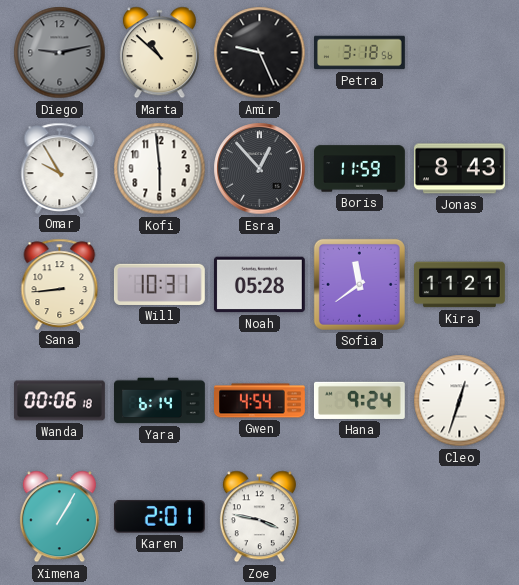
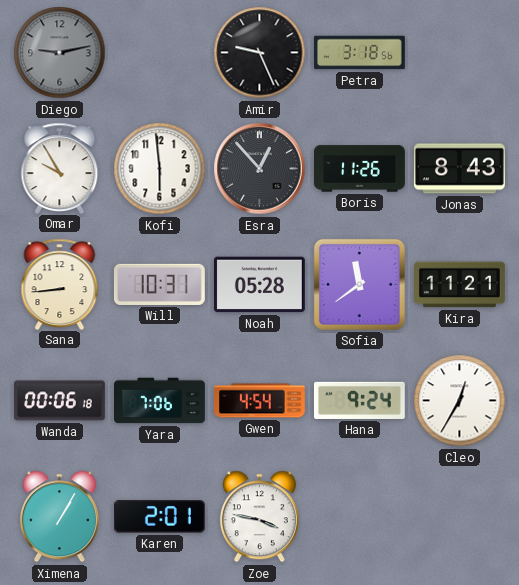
Marta: 10:52 -> none (159, 53)
Boris: 11:59 -> 11:26 (360, 169)
Yara: 6:14 -> 7:06 (160, 401)
Cleo: 12:33 -> 12:35 (460, 401)
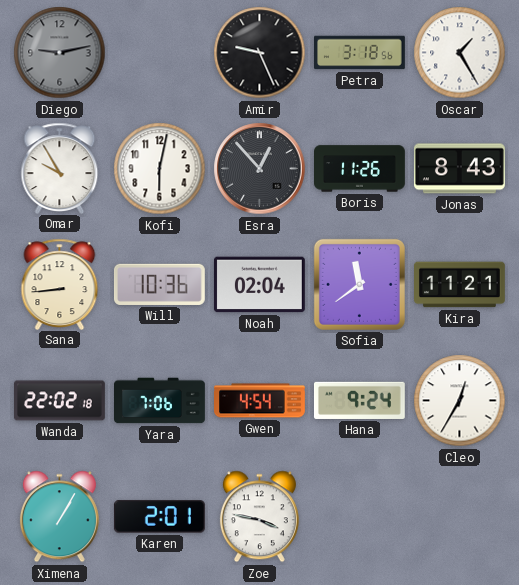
Oscar: none -> 1:25 (460, 53)
Kofi: 5:59 -> 6:02 (160, 169)
Will: 10:31 -> 10:36 (159, 284)
Noah: 05:28 -> 02:04 (259, 285)
Wanda: 00:06 -> 22:02 (60, 401)
